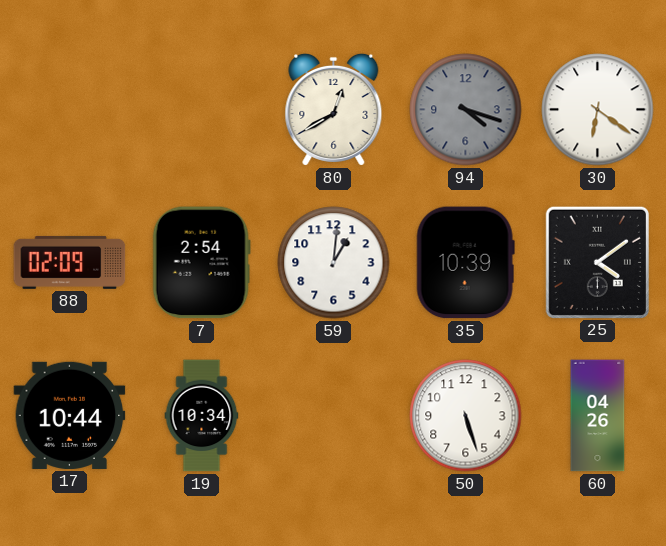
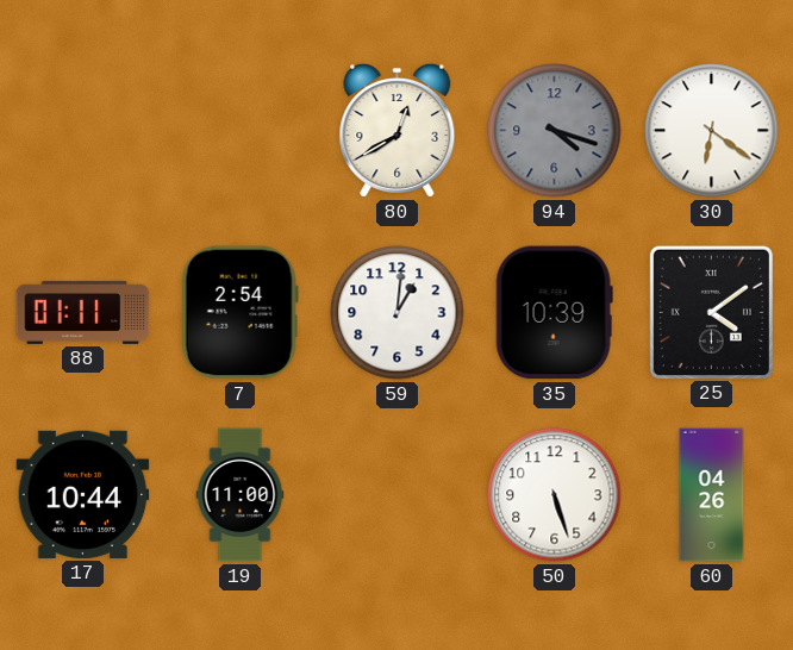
88: 02:09 -> 01:11 (83, 312)
19: 10:34 -> 11:00 (241, 495)
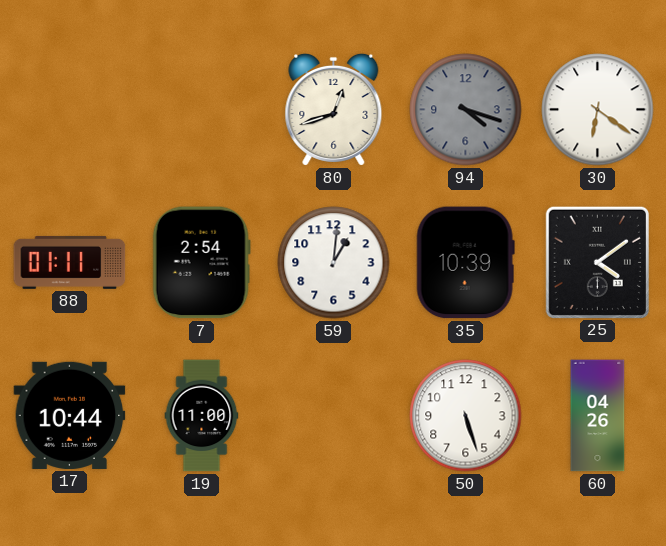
80: 12:40 -> 12:42 (334, 109)
